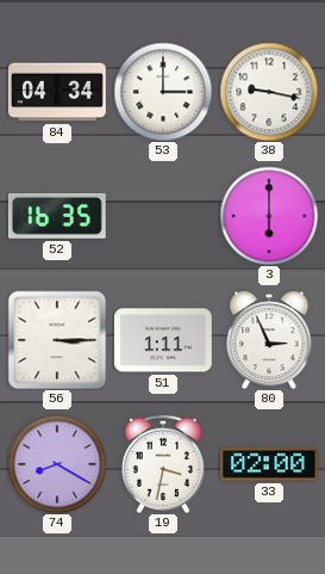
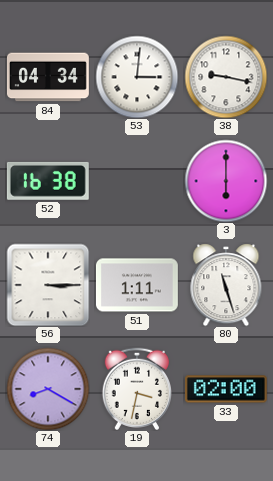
53: 3:00 -> 3:01 (137, 77)
52: 16:35 -> 16:38 (48, 181)
80: 2:56 -> 11:27 (226, 285)
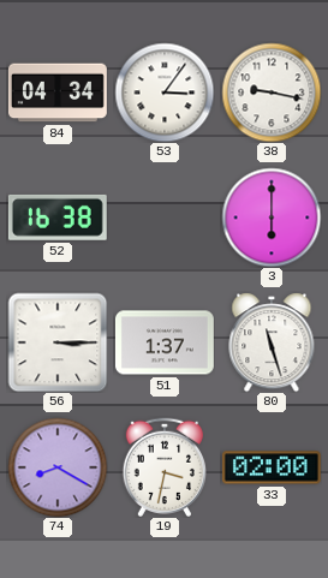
53: 3:01 -> 3:06 (165, 93)
51: 1:11 -> 1:37 (165, 342)
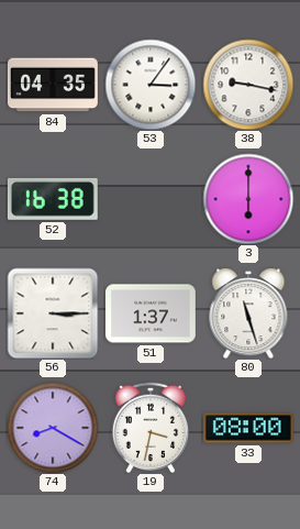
84: 04:34 -> 04:35 (53, 85)
33: 02:00 -> 08:00 (248, 428)
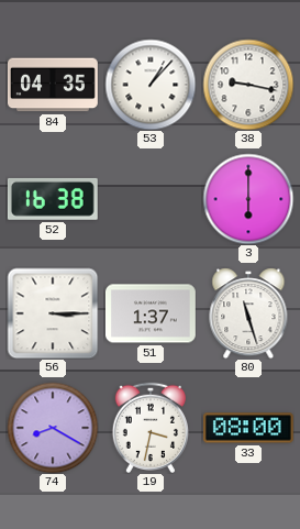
53: 3:06 -> 1:07 (151, 85)
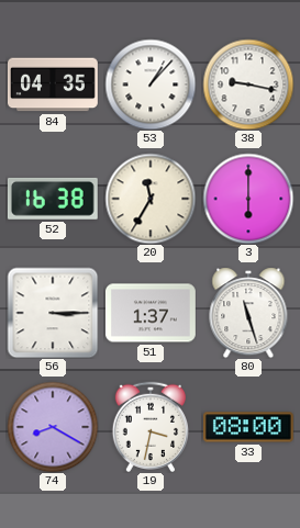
20: none -> 11:35 (151, 199)
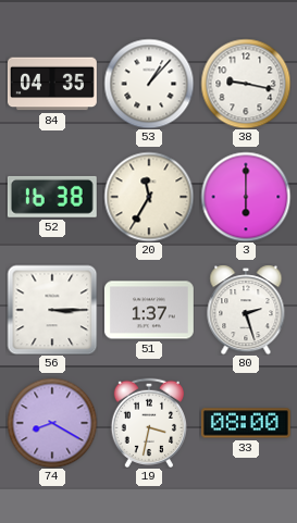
80: 11:27 -> 2:27 (246, 310)
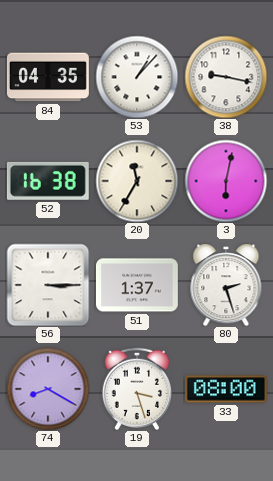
3: 6:00 -> 6:02 (226, 181)
19: 3:32 -> 3:27 (136, 389)
